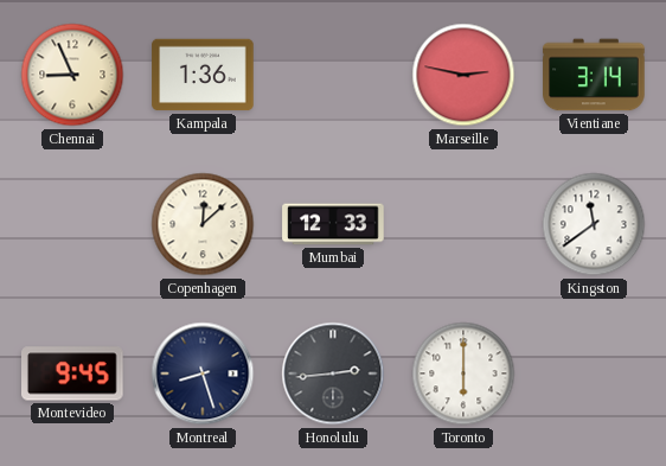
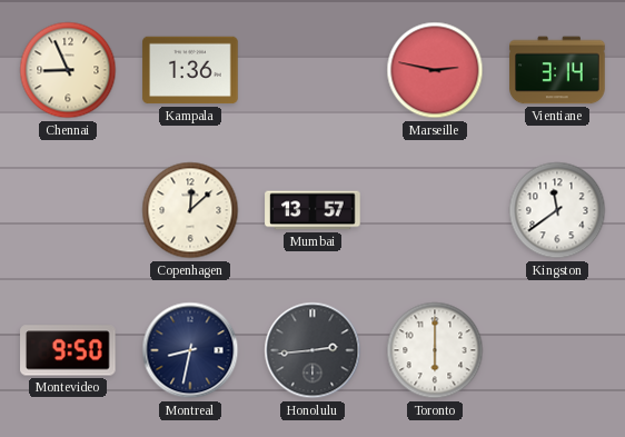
Mumbai: 12:33 -> 13:57 (312, 210)
Montevideo: 9:45 -> 9:50 (69, 350)
Montreal: 8:27 -> 8:32 (190, 350)
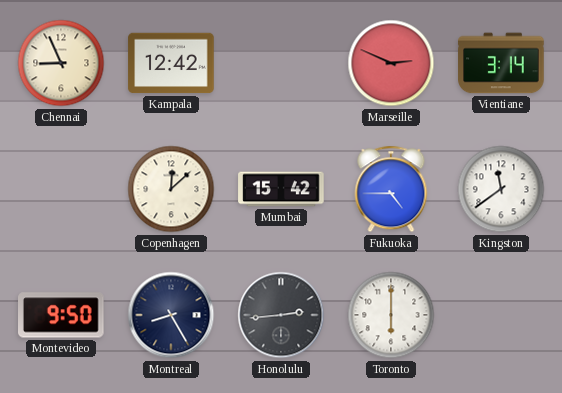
Kampala: 1:36 -> 12:42 (171, 63)
Marseille: 2:47 -> 2:49 (391, 63)
Mumbai: 13:57 -> 15:42 (281, 189)
Fukuoka: none -> 4:45 (391, 189)
Montreal: 8:32 -> 8:25 (171, 315)
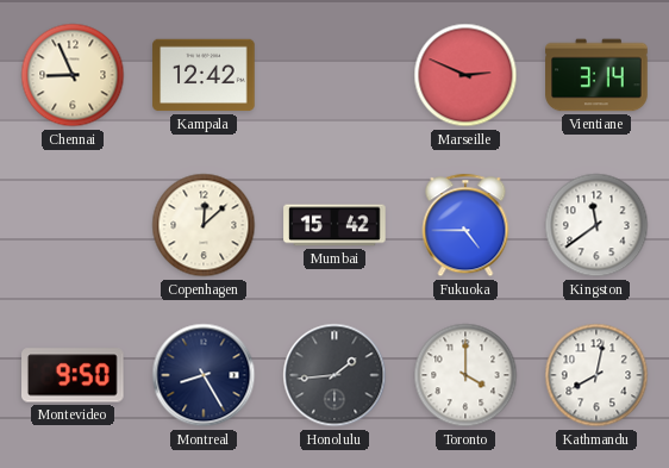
Honolulu: 2:44 -> 1:44 (334, 375)
Toronto: 6:00 -> 4:00 (465, 375)
Kathmandu: none -> 8:02 (596, 375)
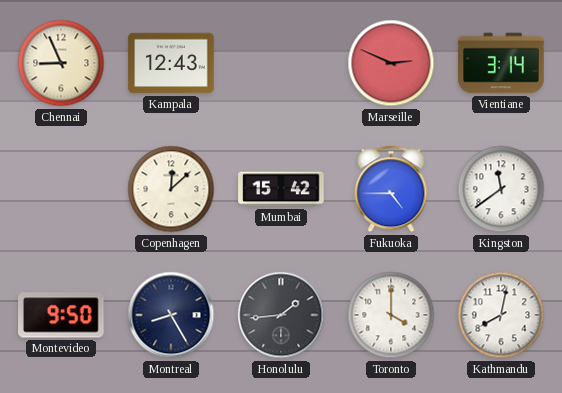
Kampala: 12:42 -> 12:43 (171, 63)
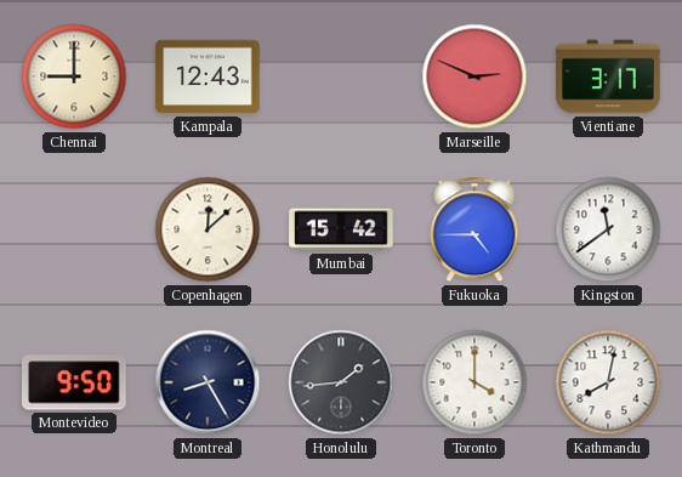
Chennai: 8:56 -> 9:00 (74, 76)
Vientiane: 3:14 -> 3:17 (608, 76)
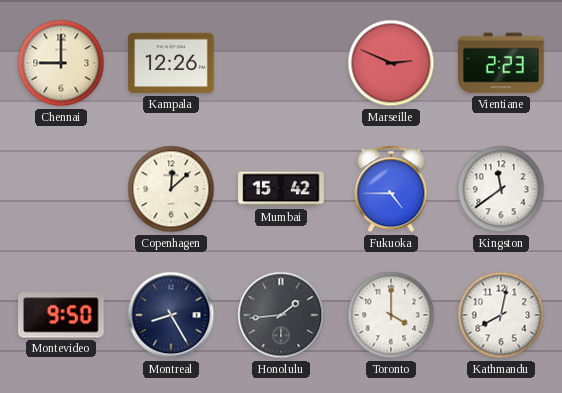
Kampala: 12:43 -> 12:26 (171, 63)
Vientiane: 3:17 -> 2:23 (501, 63)
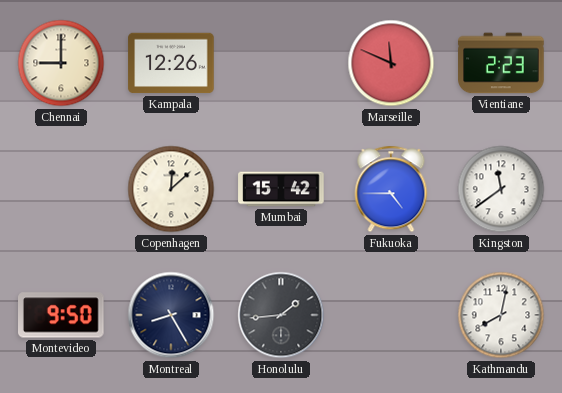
Marseille: 2:49 -> 11:49 (391, 63)
Toronto: 4:00 -> none (391, 315)
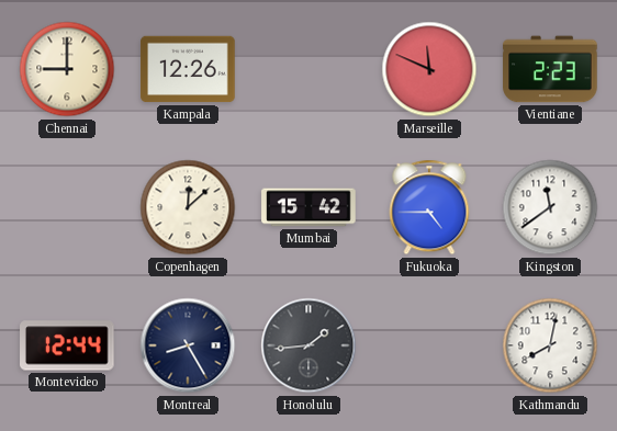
Montevideo: 9:50 -> 12:44 (68, 345)
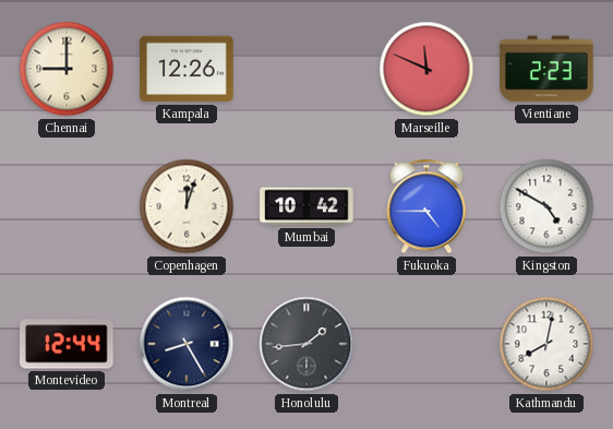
Copenhagen: 12:08 -> 12:03 (187, 206)
Mumbai: 15:42 -> 10:42 (306, 206)
Kingston: 11:39 -> 4:50 (546, 206)
